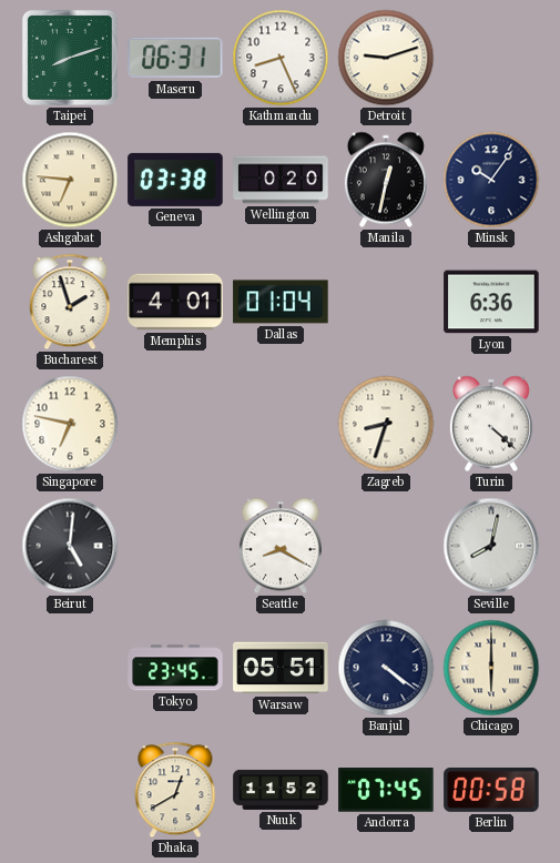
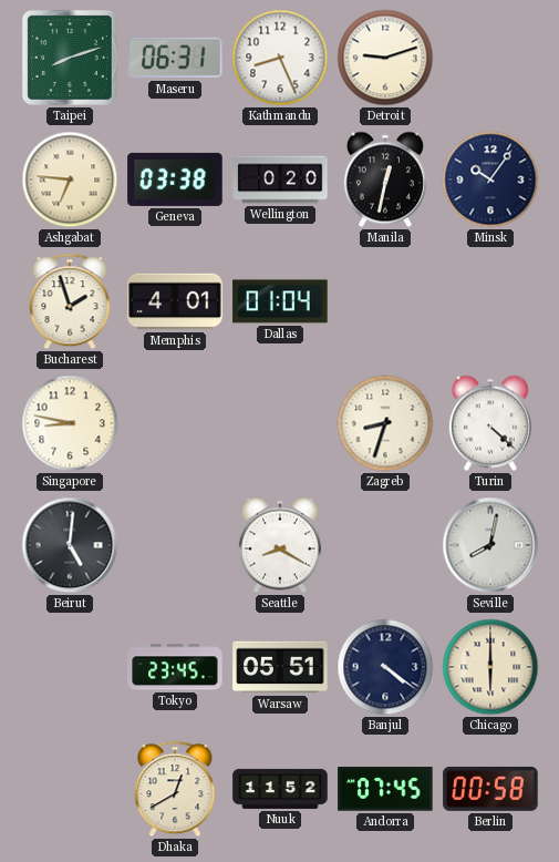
Lyon: 6:36 -> none (491, 302)
Singapore: 6:47 -> 8:47 (70, 423)
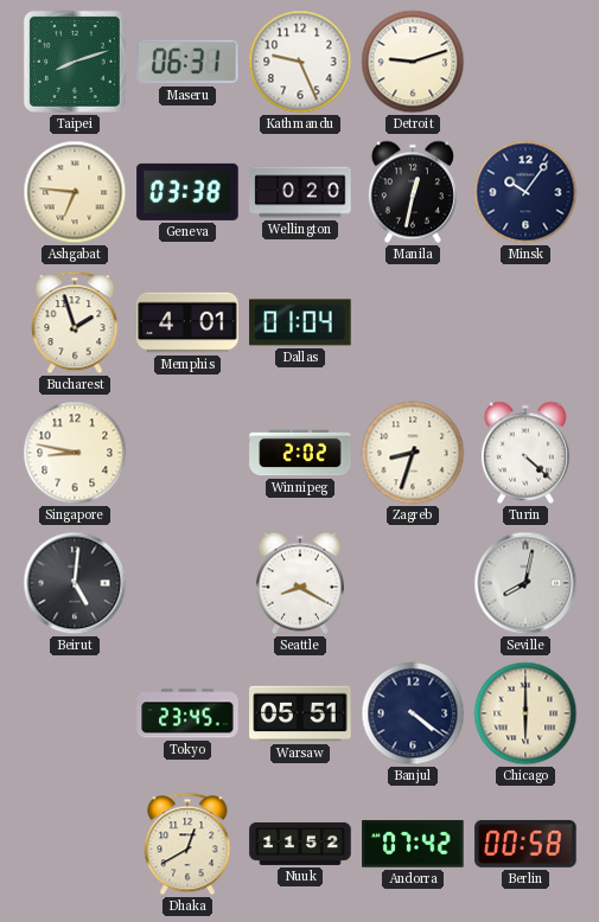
Kathmandu: 8:26 -> 9:26 (300, 62)
Winnipeg: none -> 2:02 (300, 453)
Andorra: 07:45 -> 07:42 (413, 845)
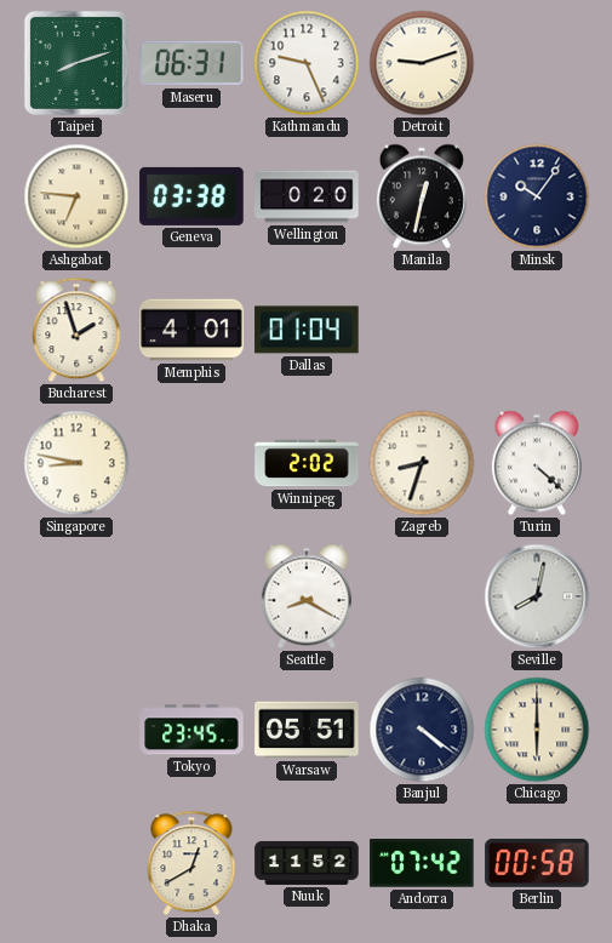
Beirut: 5:01 -> none (75, 583)
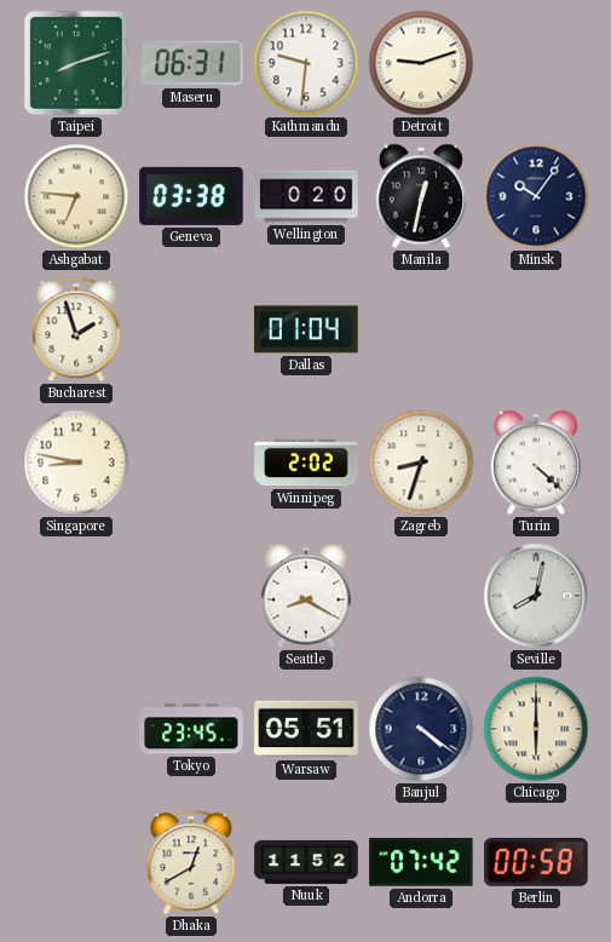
Kathmandu: 9:26 -> 9:31 (306, 63)
Memphis: 4:01 -> none (191, 330)
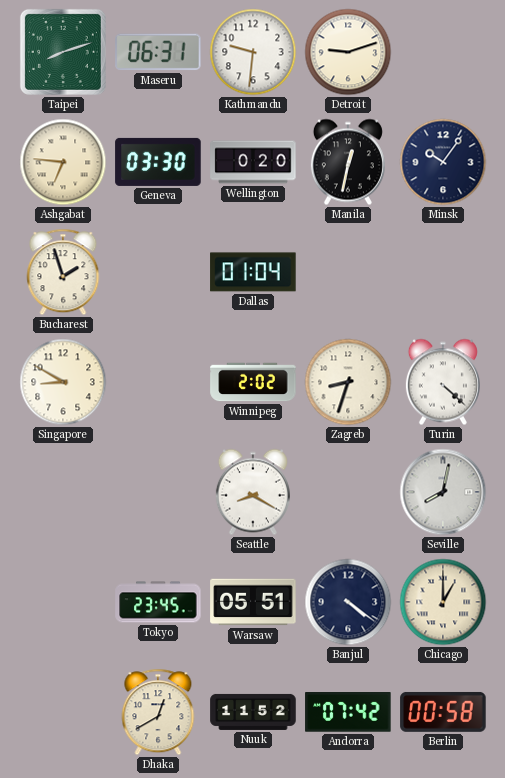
Geneva: 03:38 -> 03:30 (158, 162)
Singapore: 8:47 -> 8:50 (63, 382)
Chicago: 6:00 -> 1:00 (443, 602)
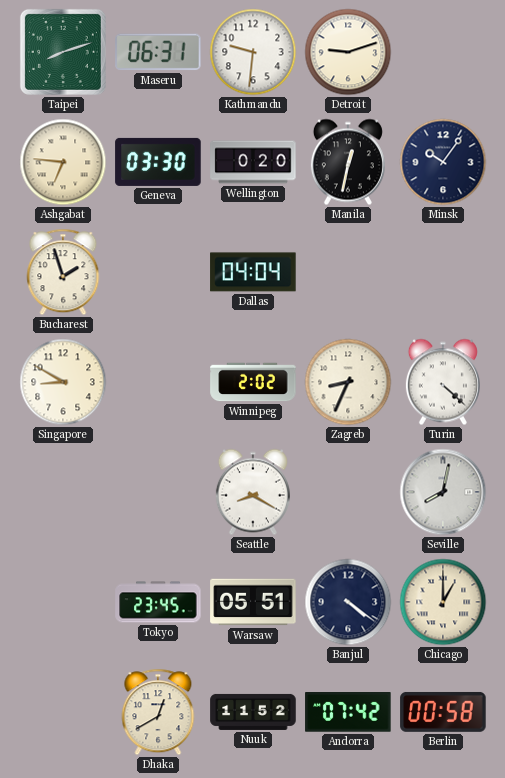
Dallas: 01:04 -> 04:04 (253, 272)
Zagreb: 8:33 -> 8:34 (348, 382)
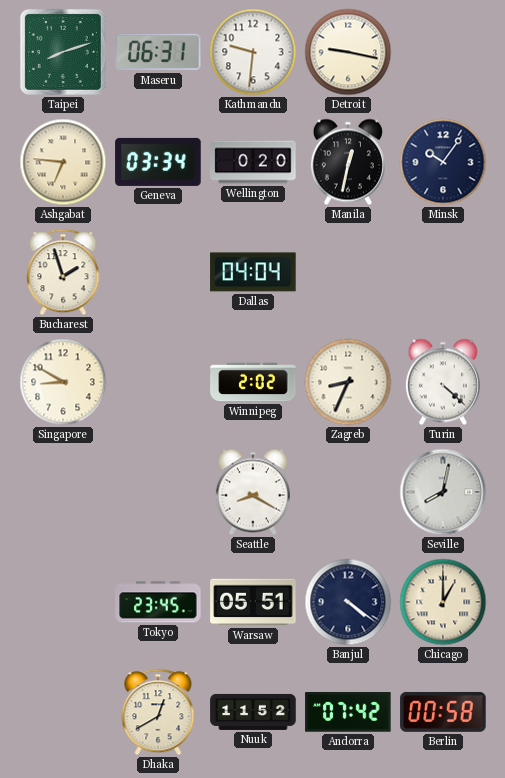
Detroit: 9:12 -> 9:17 (348, 52)
Geneva: 03:30 -> 03:34 (158, 162)
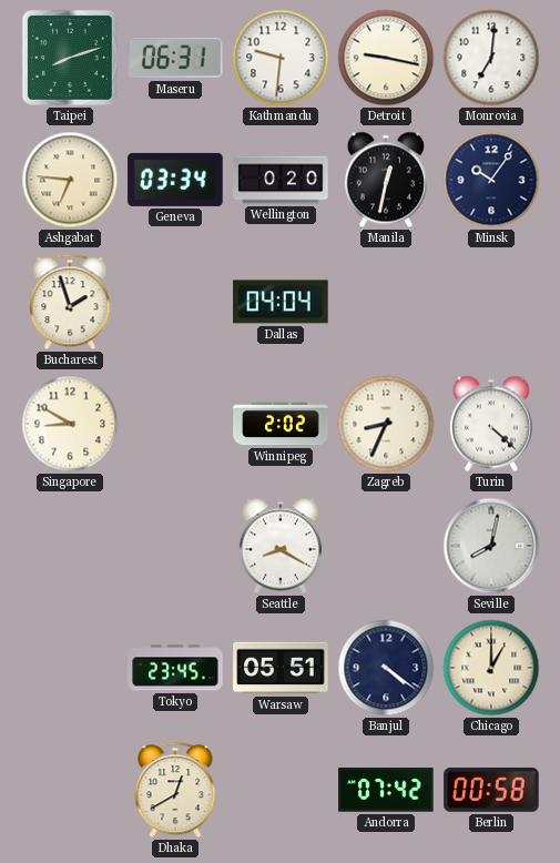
Monrovia: none -> 7:01 (491, 58)
Nuuk: 11:52 -> none (253, 712)
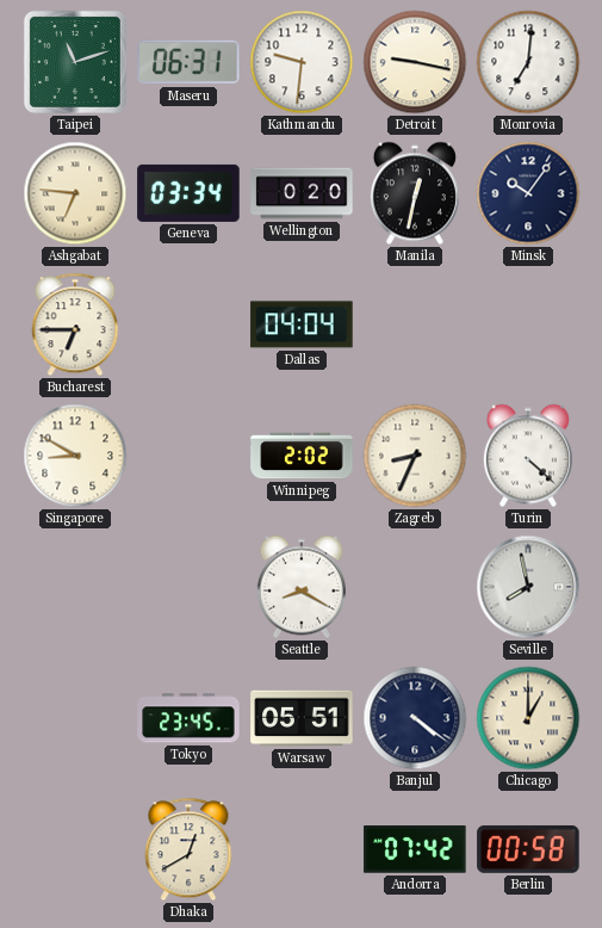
Taipei: 8:12 -> 11:12 (75, 62)
Bucharest: 1:57 -> 6:45 (75, 324)
Seville: 8:02 -> 7:58 (528, 587)
